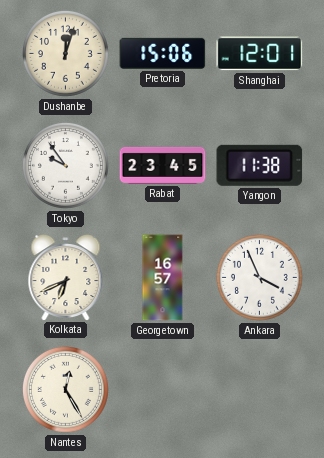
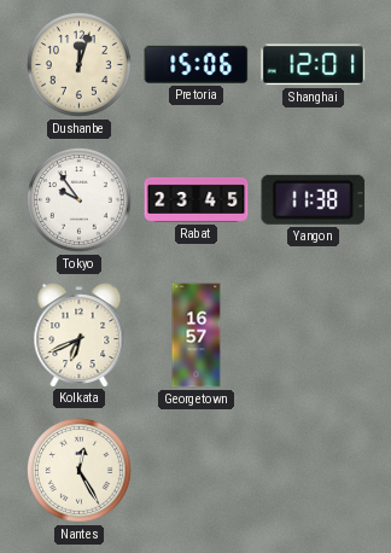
Ankara: 3:56 -> none (259, 277)
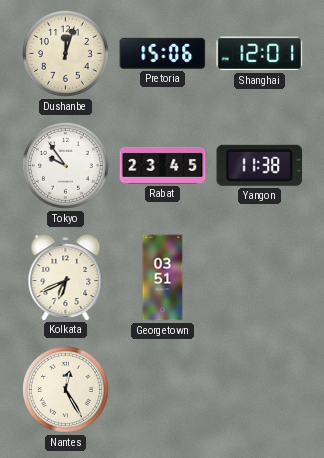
Georgetown: 16:57 -> 03:51 (163, 278)
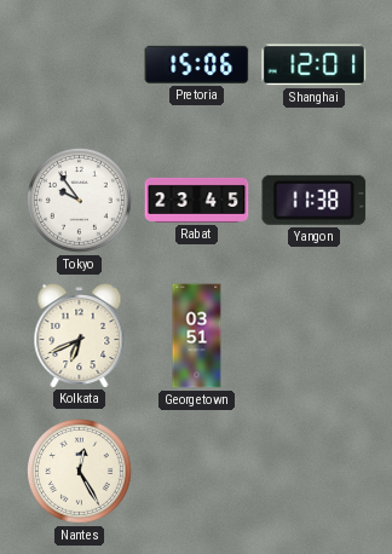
Dushanbe: 12:03 -> none (65, 53)
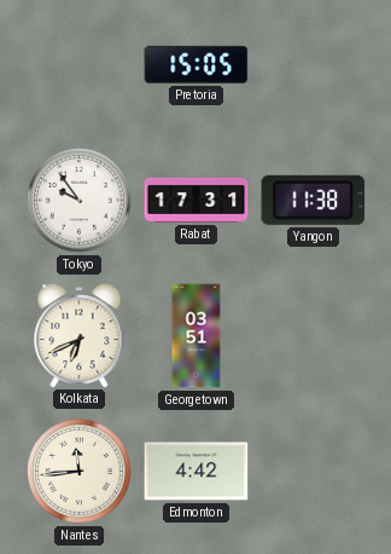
Pretoria: 15:06 -> 15:05 (197, 64)
Shanghai: 12:01 -> none (315, 65)
Rabat: 23:45 -> 17:31 (197, 200)
Nantes: 12:25 -> 11:44 (78, 471)
Edmonton: none -> 4:42 (197, 472)
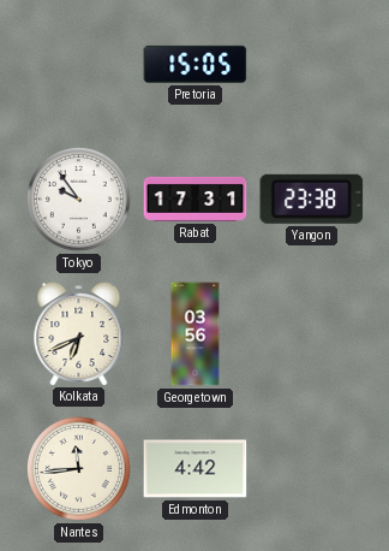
Yangon: 11:38 -> 23:38 (312, 199)
Georgetown: 03:51 -> 03:56 (196, 334)
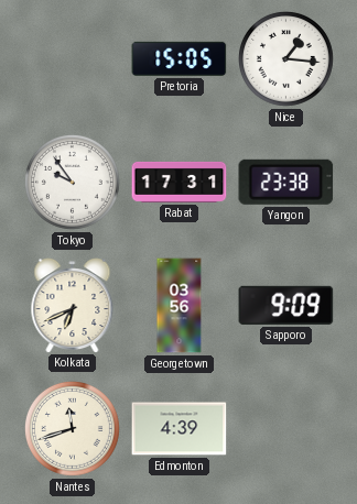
Nice: none -> 1:16 (285, 58)
Sapporo: none -> 9:09 (286, 305)
Nantes: 11:44 -> 11:42 (72, 428)
Edmonton: 4:42 -> 4:39 (180, 429)
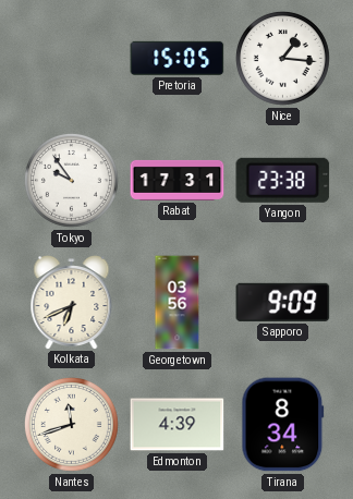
Tirana: none -> 8:34 (283, 425)
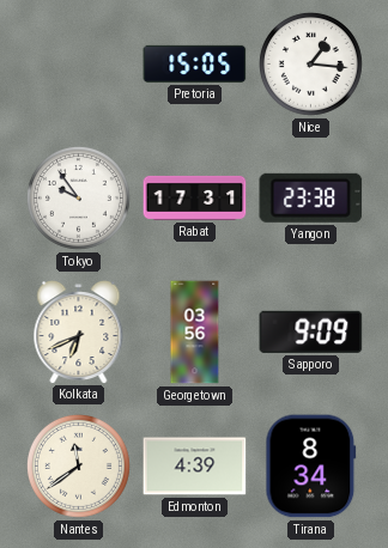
Nantes: 11:42 -> 11:39 (78, 465)
